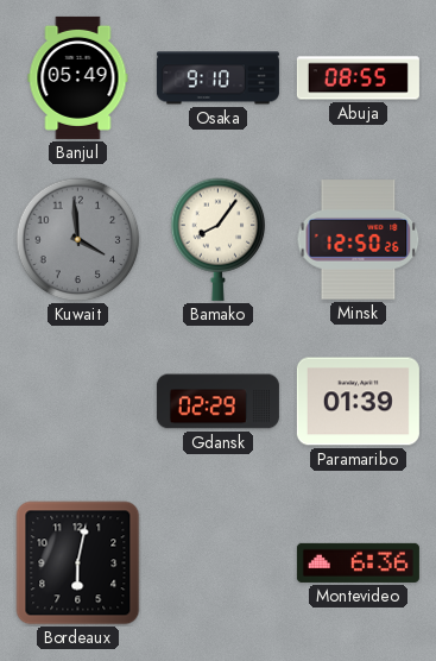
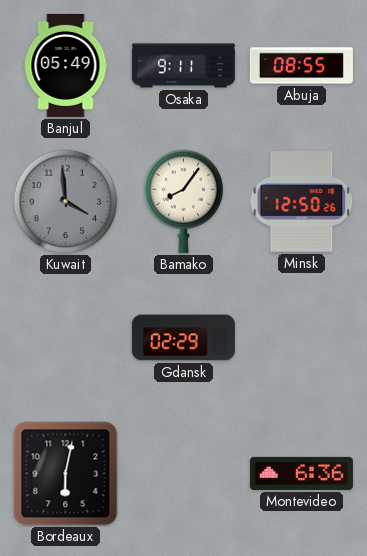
Osaka: 9:10 -> 9:11 (183, 66)
Paramaribo: 01:39 -> none (358, 402)
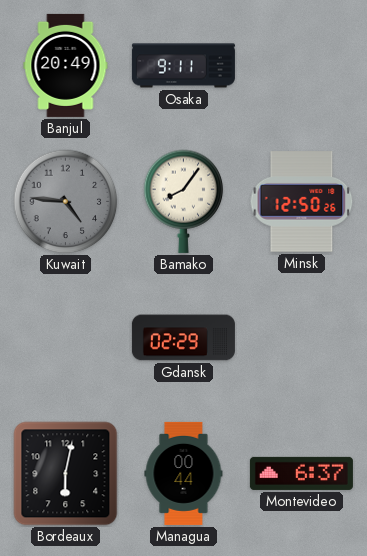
Banjul: 05:49 -> 20:49 (66, 65)
Abuja: 08:55 -> none (301, 66)
Kuwait: 3:59 -> 4:46 (66, 202)
Managua: none -> 00:44 (184, 473)
Montevideo: 6:36 -> 6:37 (301, 473)
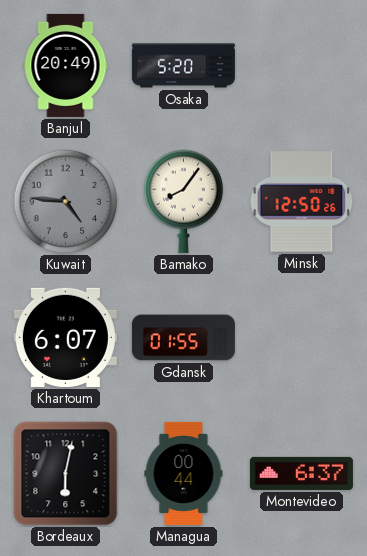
Osaka: 9:11 -> 5:20 (183, 66)
Khartoum: none -> 6:07 (65, 337)
Gdansk: 02:29 -> 01:55 (183, 338)
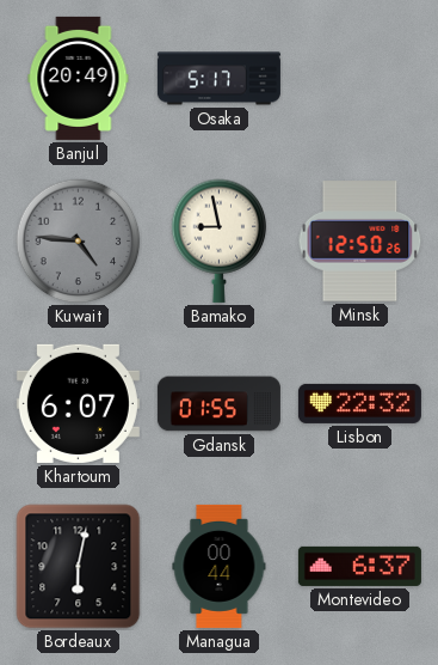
Osaka: 5:20 -> 5:17 (218, 79)
Bamako: 8:06 -> 8:58 (220, 240)
Lisbon: none -> 22:32 (359, 403)
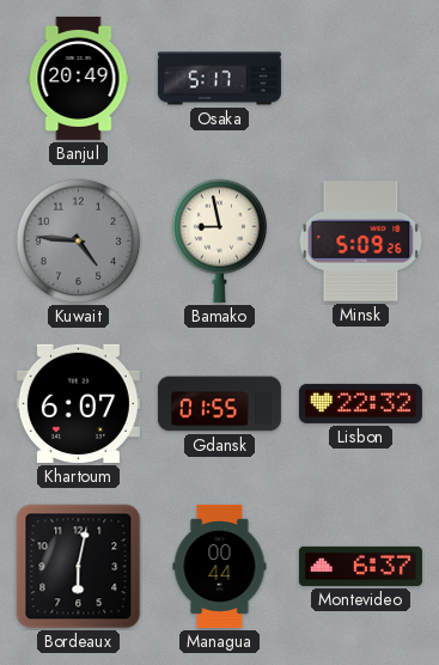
Minsk: 12:50 -> 5:09 (361, 242)
